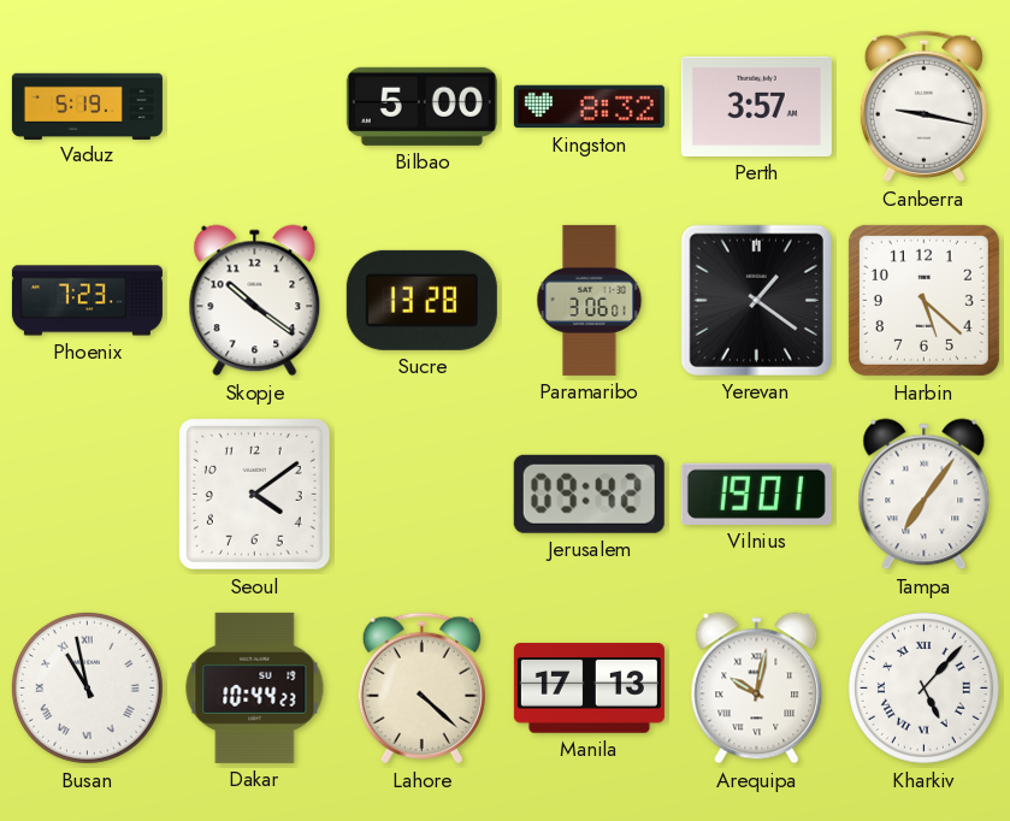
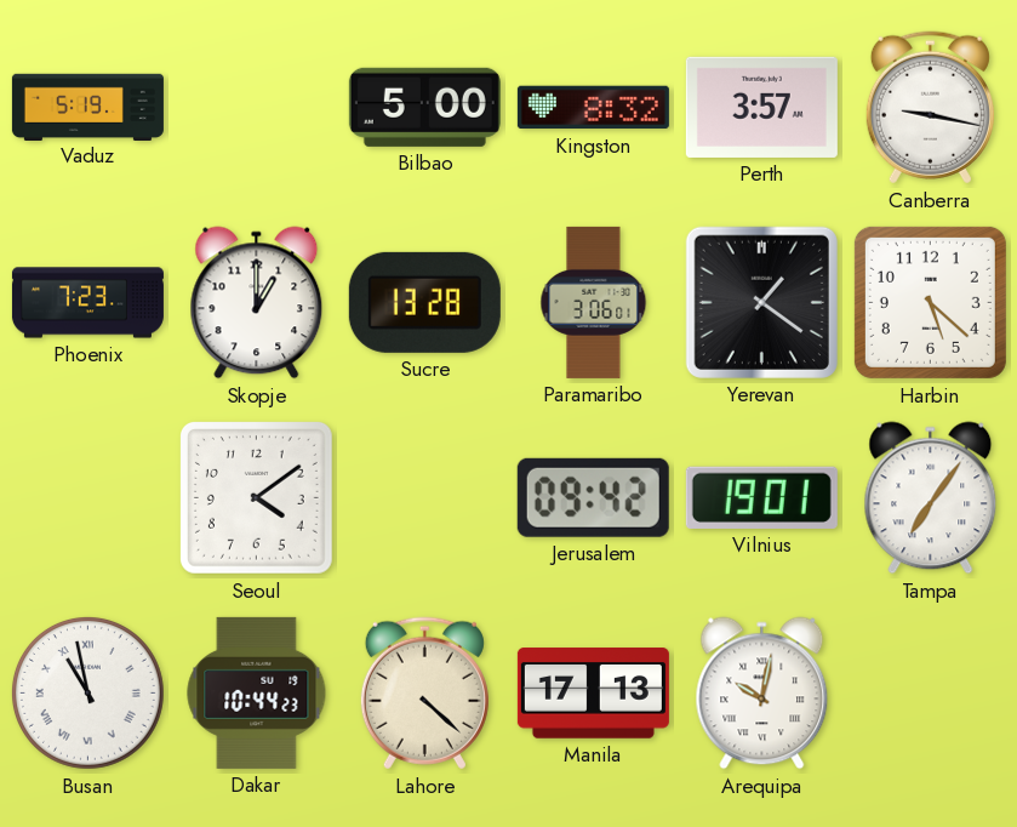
Skopje: 10:21 -> 1:00 (257, 303)
Kharkiv: 5:07 -> none (923, 687)
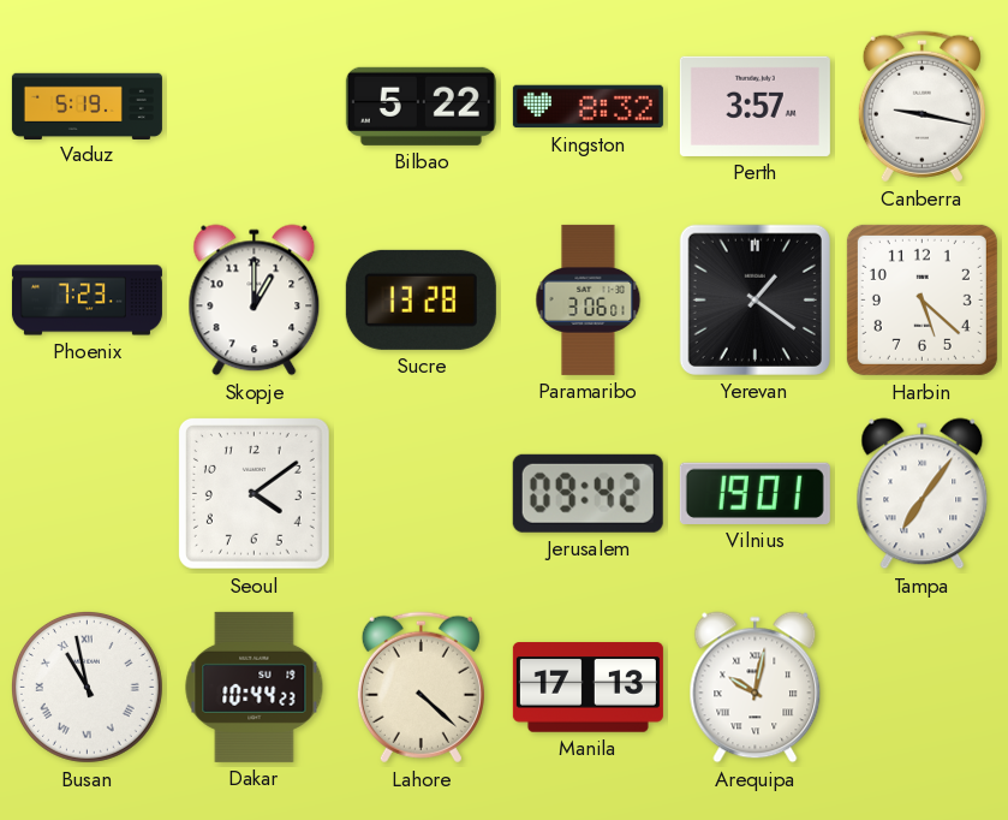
Bilbao: 5:00 -> 5:22 (421, 106)
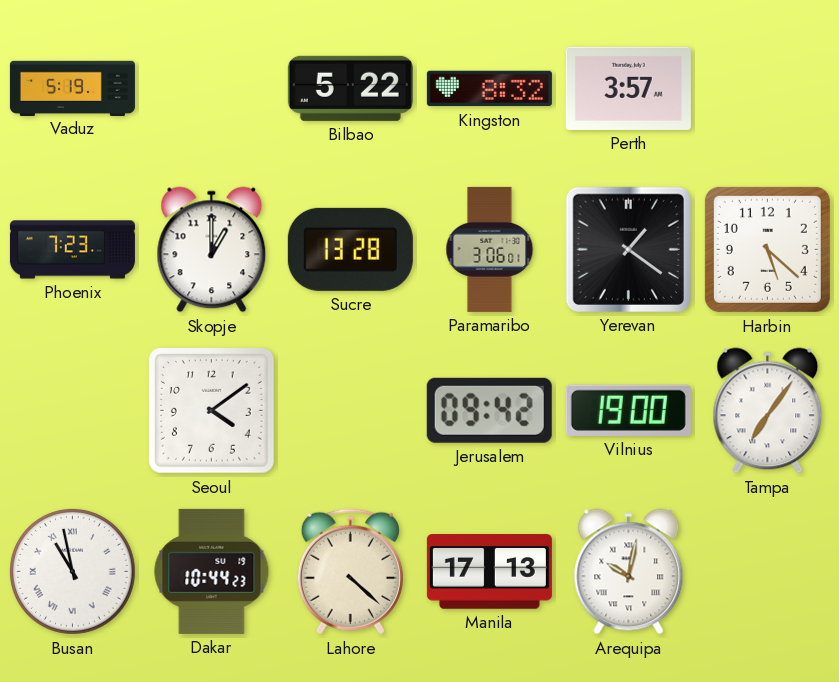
Canberra: 9:17 -> none (921, 107)
Vilnius: 19:01 -> 19:00 (628, 410)
